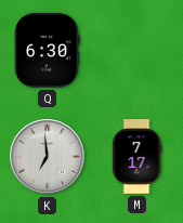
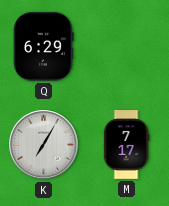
Q: 6:30 -> 6:29 (44, 46)
K: 6:59 -> 7:05 (44, 145)
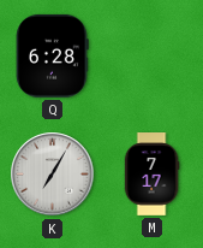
Q: 6:29 -> 6:28 (53, 55)
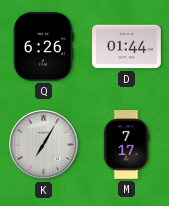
Q: 6:28 -> 6:26 (44, 46)
D: none -> 01:44 (127, 47)
